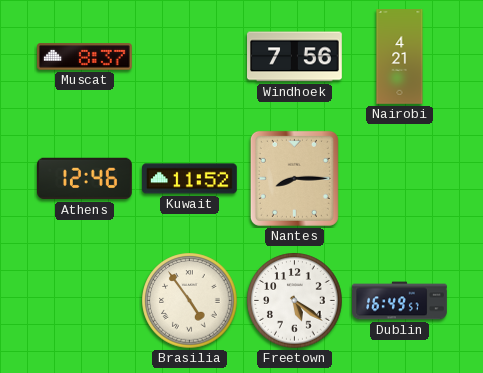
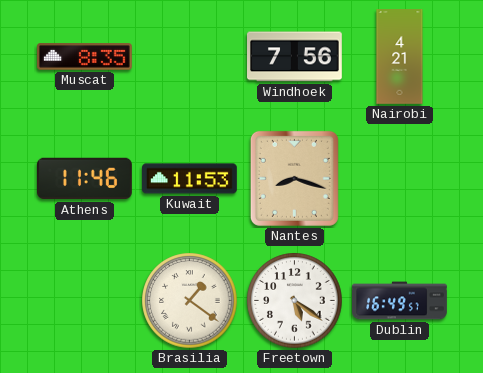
Muscat: 8:37 -> 8:35 (85, 57)
Athens: 12:46 -> 11:46 (85, 179)
Kuwait: 11:52 -> 11:53 (190, 179)
Nantes: 8:15 -> 8:18 (294, 178)
Brasilia: 4:54 -> 1:21 (190, 301)
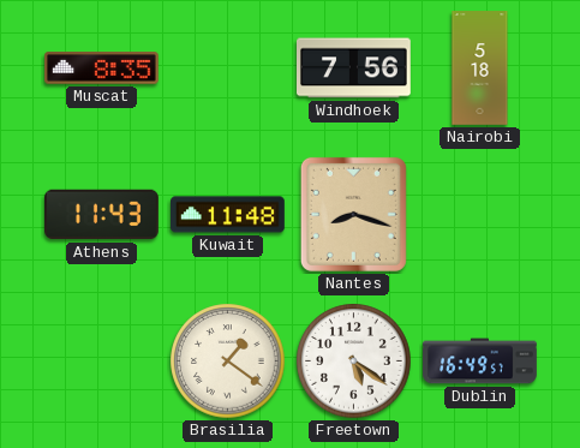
Nairobi: 4:21 -> 5:18 (480, 68)
Athens: 11:46 -> 11:43 (102, 215)
Kuwait: 11:53 -> 11:48 (228, 215)
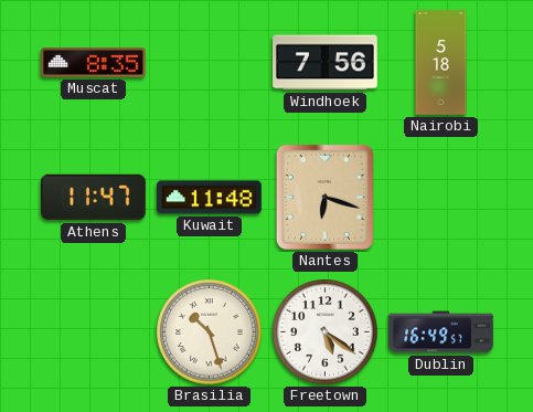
Athens: 11:43 -> 11:47 (94, 198)
Nantes: 8:18 -> 6:18 (324, 197)
Brasilia: 1:21 -> 10:27 (210, 332)
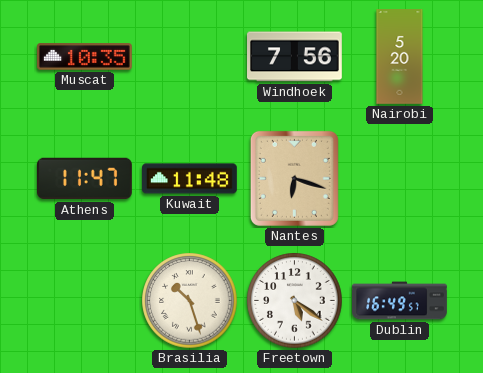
Muscat: 8:35 -> 10:35 (85, 57)
Nairobi: 5:18 -> 5:20 (400, 57)
